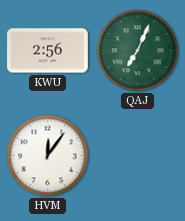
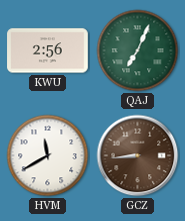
HVM: 12:06 -> 11:40 (48, 156)
GCZ: none -> 8:44 (138, 156)
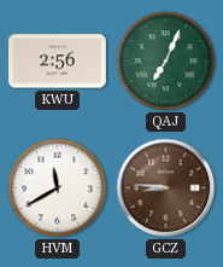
GCZ: 8:44 -> 8:46 (166, 188)
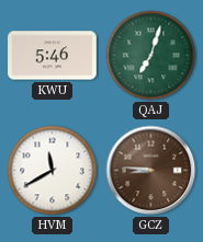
KWU: 2:56 -> 5:46 (53, 56)
QAJ: 7:04 -> 7:03 (151, 56)
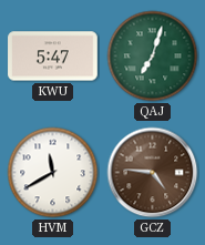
KWU: 5:46 -> 5:47 (53, 57)
GCZ: 8:46 -> 4:46 (153, 173)
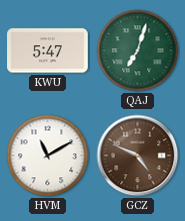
HVM: 11:40 -> 11:10 (48, 156)
GCZ: 4:46 -> 4:49 (138, 156)
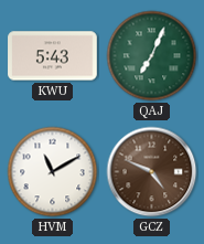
KWU: 5:47 -> 5:43 (53, 56)
QAJ: 7:03 -> 7:04 (152, 56)
